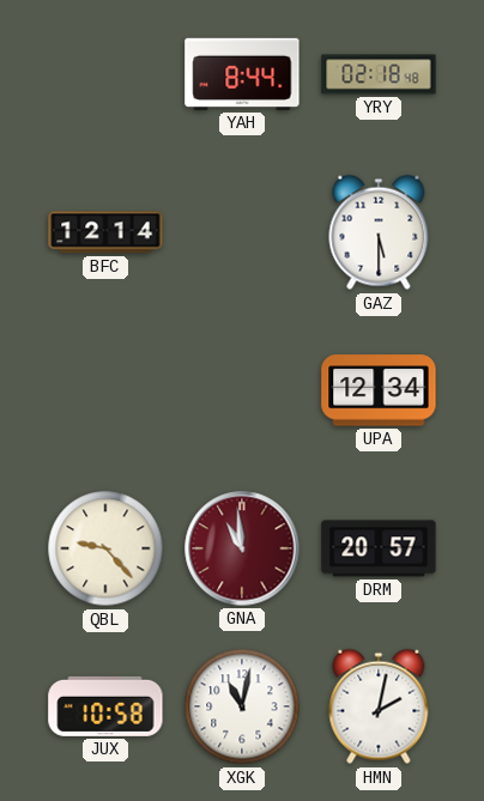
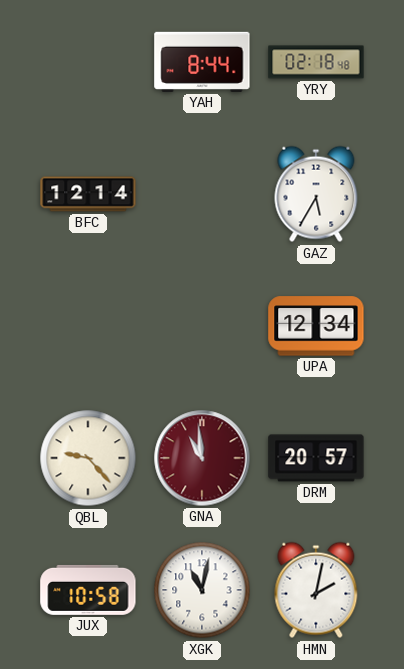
GAZ: 5:30 -> 5:35 (316, 194)
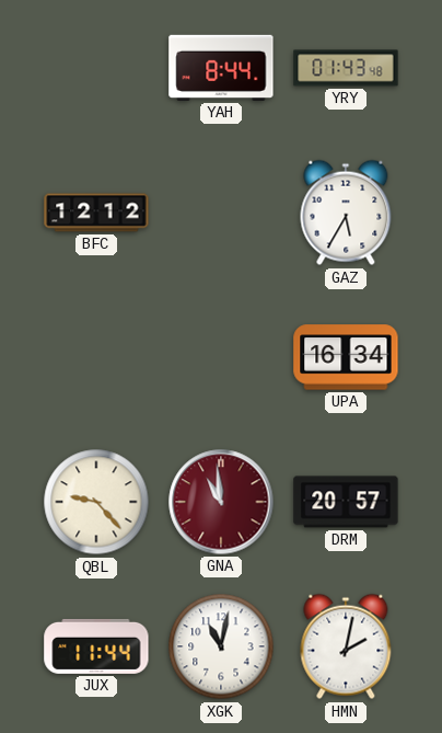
YRY: 02:18 -> 01:43 (346, 68)
BFC: 12:14 -> 12:12 (96, 213)
UPA: 12:34 -> 16:34 (346, 357)
JUX: 10:58 -> 11:44 (96, 646)
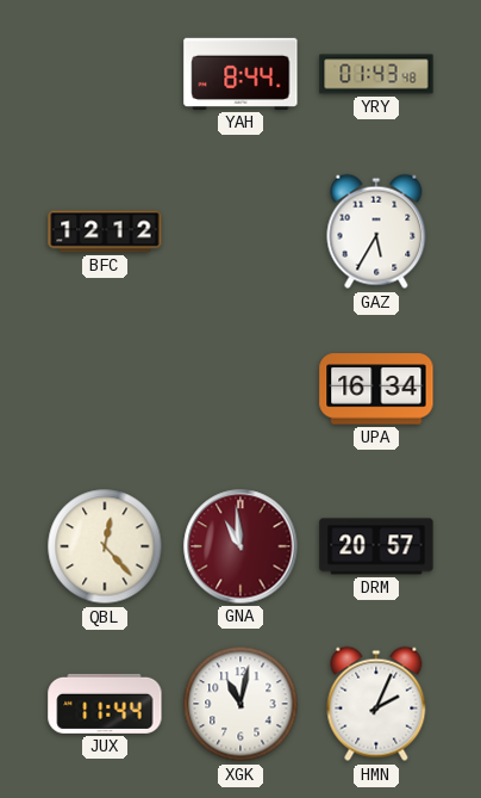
QBL: 9:23 -> 12:23 (105, 546)
HMN: 2:02 -> 2:04 (376, 704)
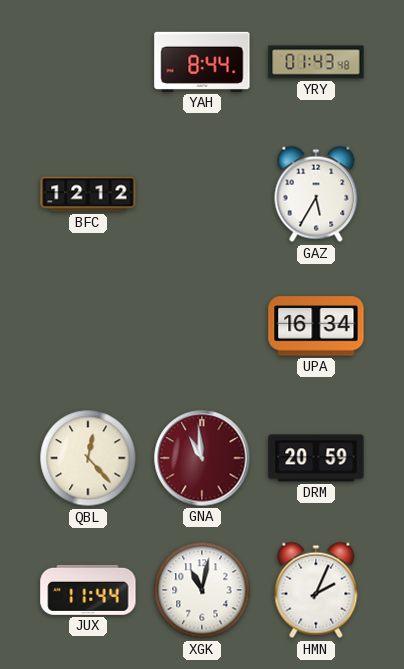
DRM: 20:57 -> 20:59 (316, 458)
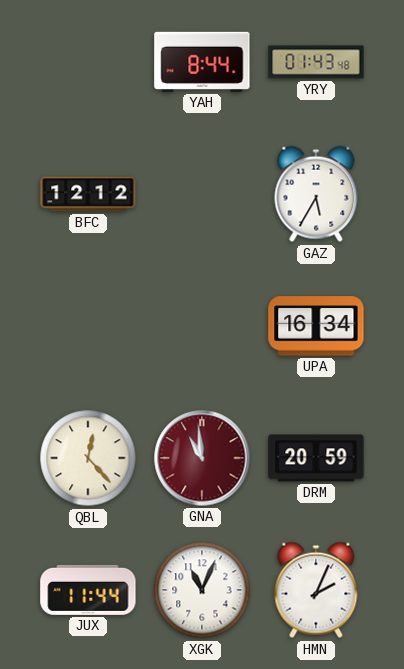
XGK: 11:02 -> 11:04 (202, 590)
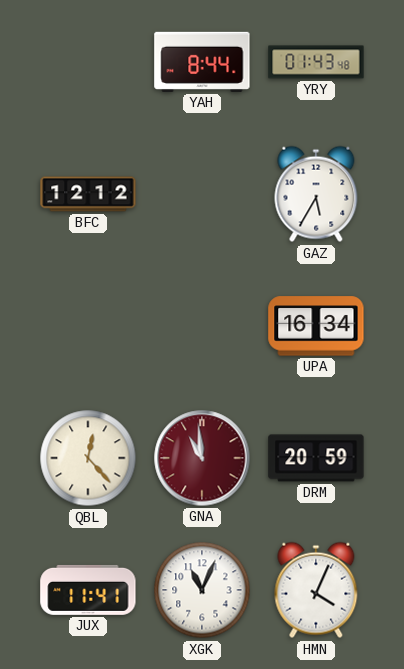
JUX: 11:44 -> 11:41 (88, 590)
HMN: 2:04 -> 4:04 (316, 590)
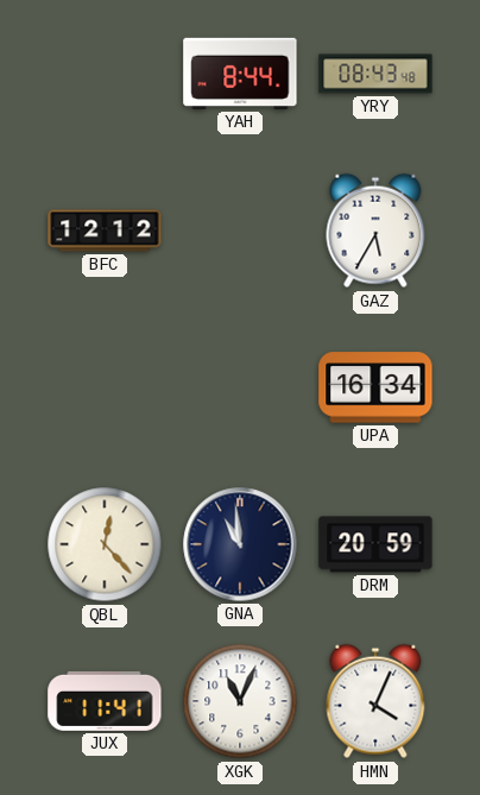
YRY: 01:43 -> 08:43 (375, 74)
GNA dial: burgundy -> navy (240, 544)
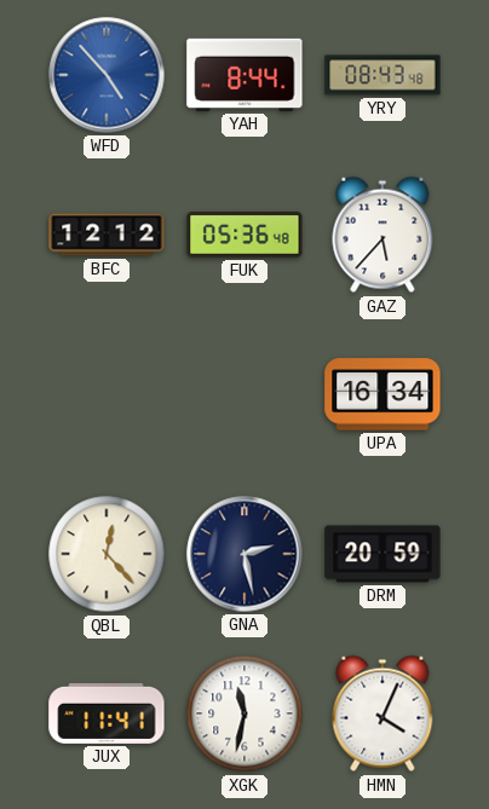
WFD: none -> 4:53 (107, 75)
FUK: none -> 05:36 (244, 236)
GAZ: 5:35 -> 5:37 (382, 235)
GNA: 10:59 -> 2:28 (244, 554)
XGK: 11:04 -> 11:32 (244, 713)
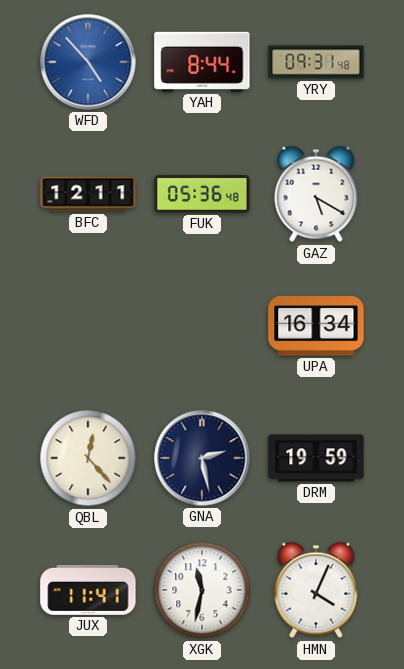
YRY: 08:43 -> 09:31 (316, 62)
BFC: 12:12 -> 12:11 (88, 194)
GAZ: 5:37 -> 5:20 (316, 194)
DRM: 20:59 -> 19:59 (316, 458)
